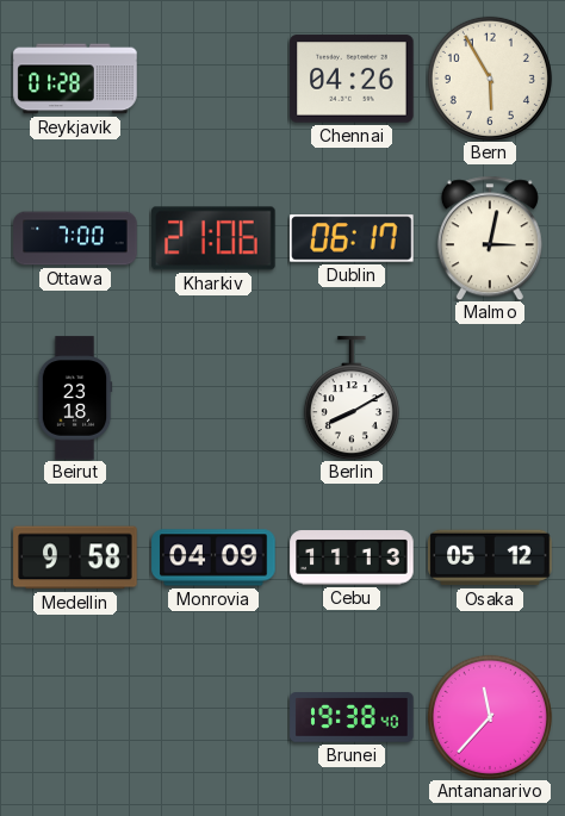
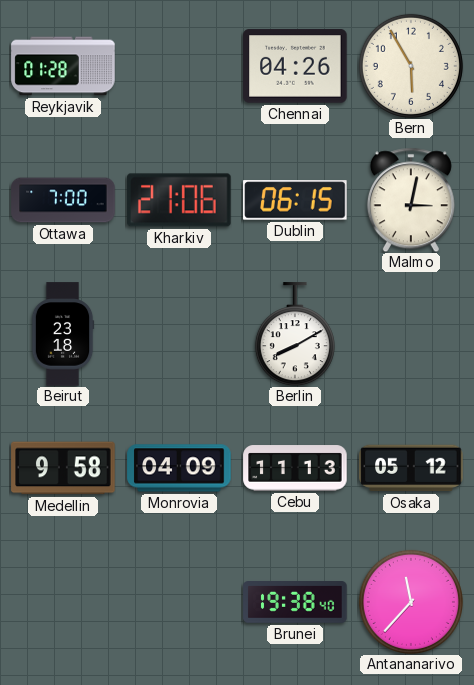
Dublin: 06:17 -> 06:15 (295, 200)
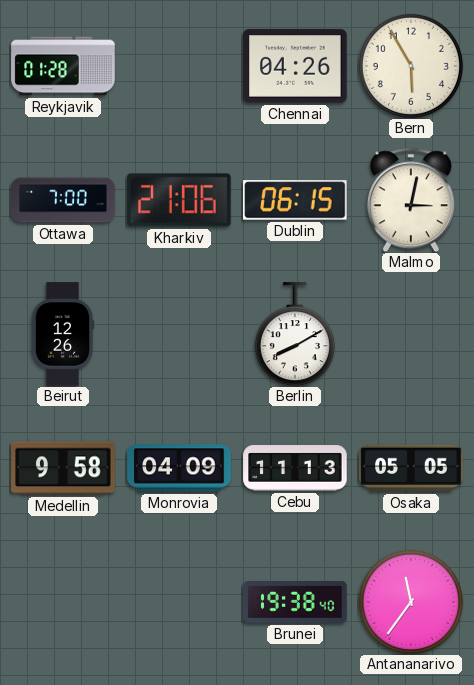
Beirut: 23:18 -> 12:26 (63, 334)
Osaka: 05:12 -> 05:05 (411, 468)
Antananarivo: 11:37 -> 11:36 (411, 602)
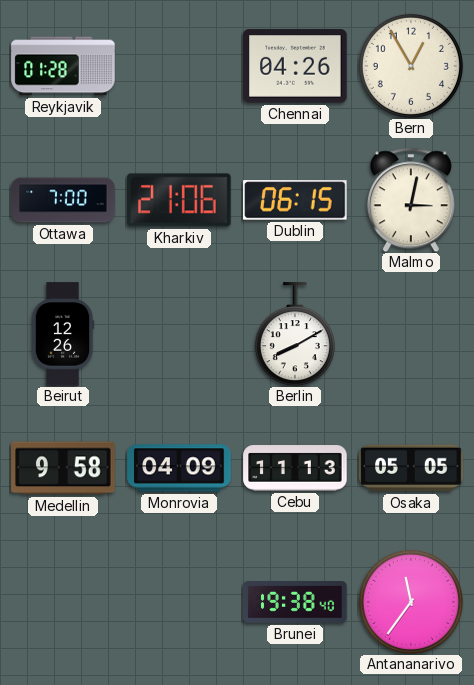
Bern: 5:55 -> 12:55 (411, 66)
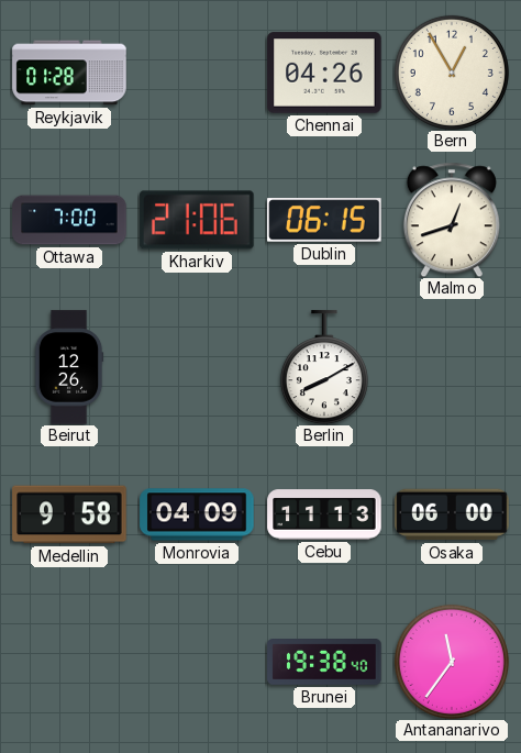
Malmo: 3:02 -> 12:42 (452, 220)
Osaka: 05:05 -> 06:00 (452, 514)
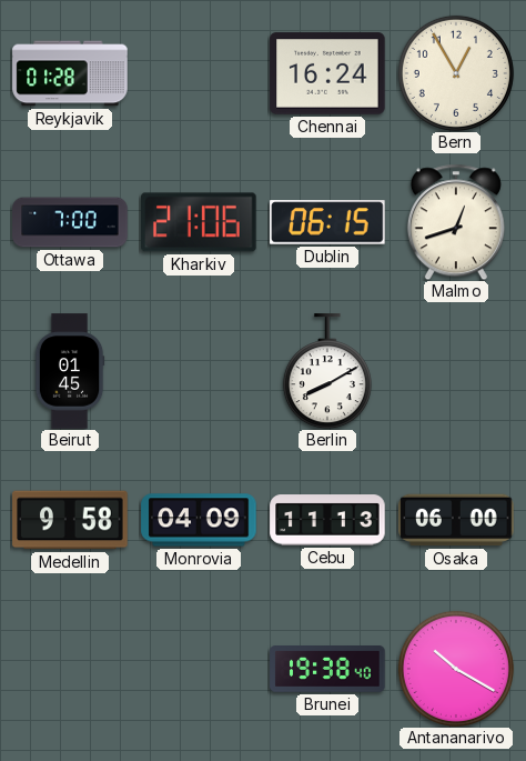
Chennai: 04:26 -> 16:24 (327, 73)
Beirut: 12:26 -> 01:45 (70, 371)
Antananarivo: 11:36 -> 10:20 (456, 669)
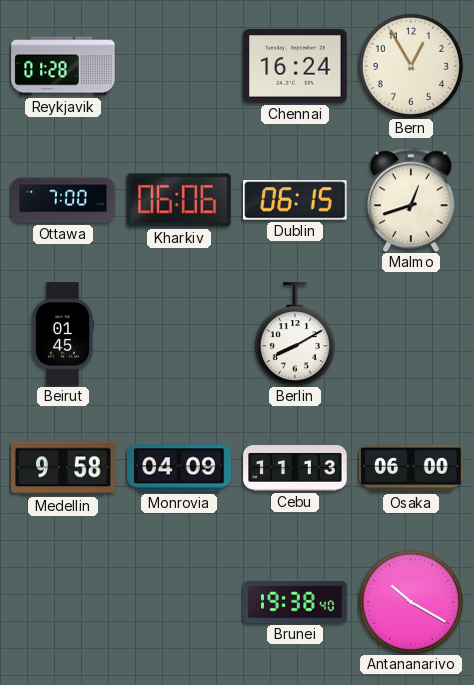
Kharkiv: 21:06 -> 06:06 (179, 200)
